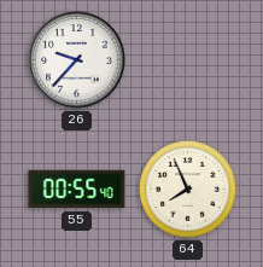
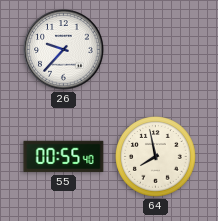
64: 7:56 -> 7:58 (156, 157)
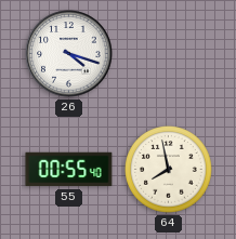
26: 9:37 -> 4:18 (69, 54)
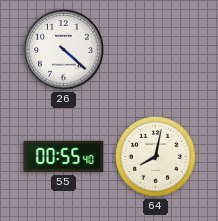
26: 4:18 -> 4:22 (64, 50)
64: 7:58 -> 8:02 (156, 157)
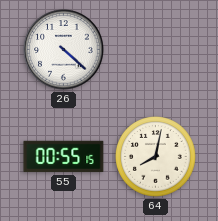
55: 00:55:40 -> 00:55:15 (64, 157)
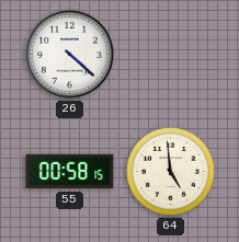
55: 00:55 -> 00:58 (70, 172)
64: 8:02 -> 4:59 (171, 172)
